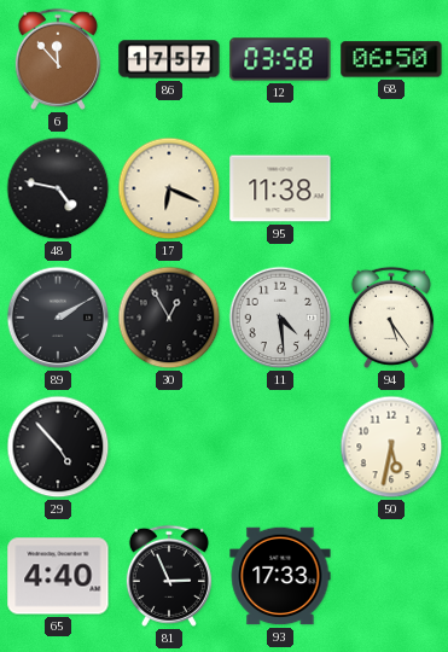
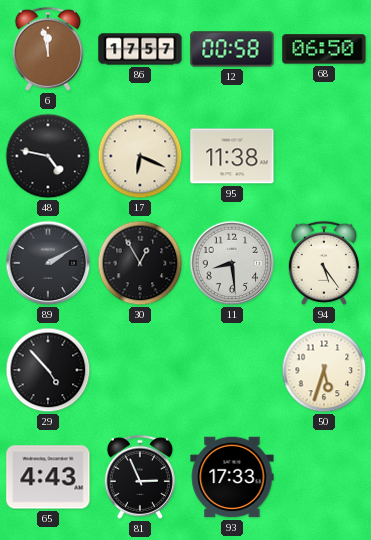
6: 11:53 -> 11:58 (48, 49)
12: 03:58 -> 00:58 (232, 49)
11: 4:29 -> 8:29 (232, 263)
50: 5:32 -> 5:33 (324, 370)
65: 4:40 -> 4:43 (48, 477)
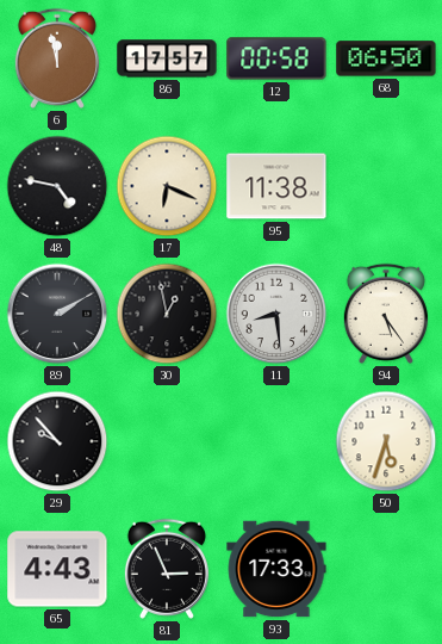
30: 12:55 -> 12:58 (167, 314)
29: 4:53 -> 9:53 (57, 441)
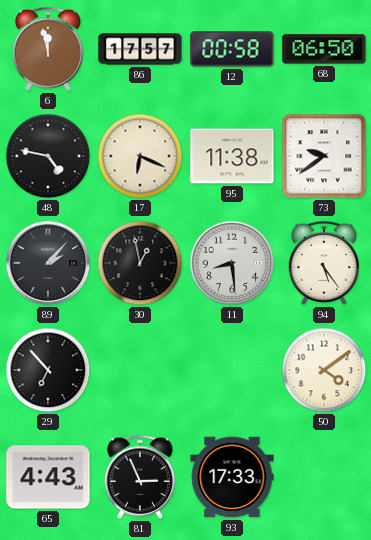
73: none -> 9:39 (324, 156)
89: 2:10 -> 2:07 (48, 263)
29: 9:53 -> 6:53 (48, 370)
50: 5:33 -> 4:09 (324, 370)
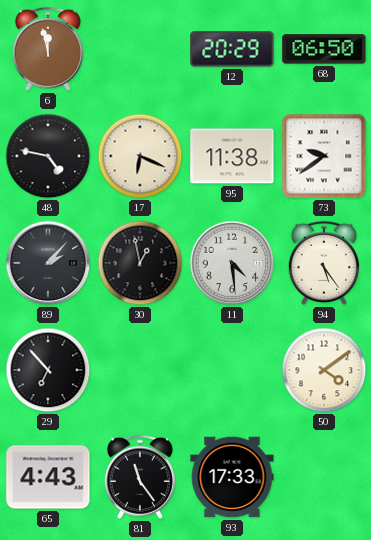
86: 17:57 -> none (140, 49)
12: 00:58 -> 20:29 (232, 49)
11: 8:29 -> 4:29 (232, 263)
81: 2:56 -> 11:24 (140, 477)
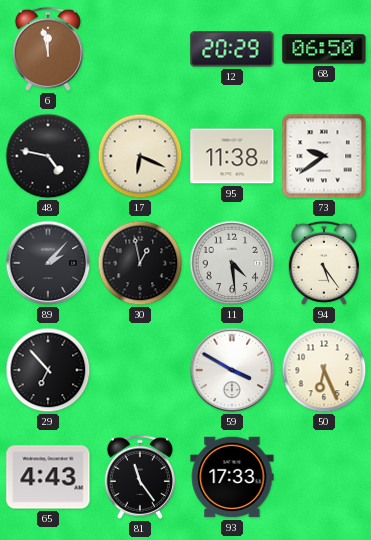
59: none -> 3:50 (232, 370)
50: 4:09 -> 6:26 (324, 370)
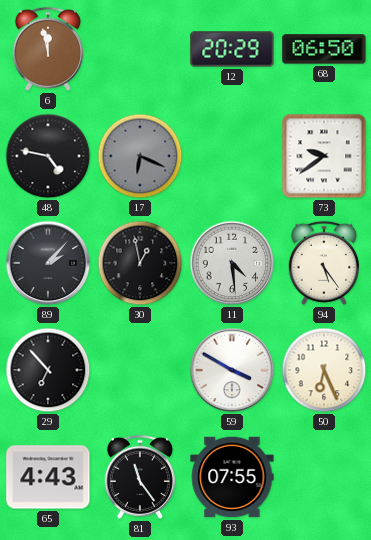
17 dial: cream -> grey (140, 156)
95: 11:38 -> none (232, 156)
93: 17:33 -> 07:55 (232, 477)
